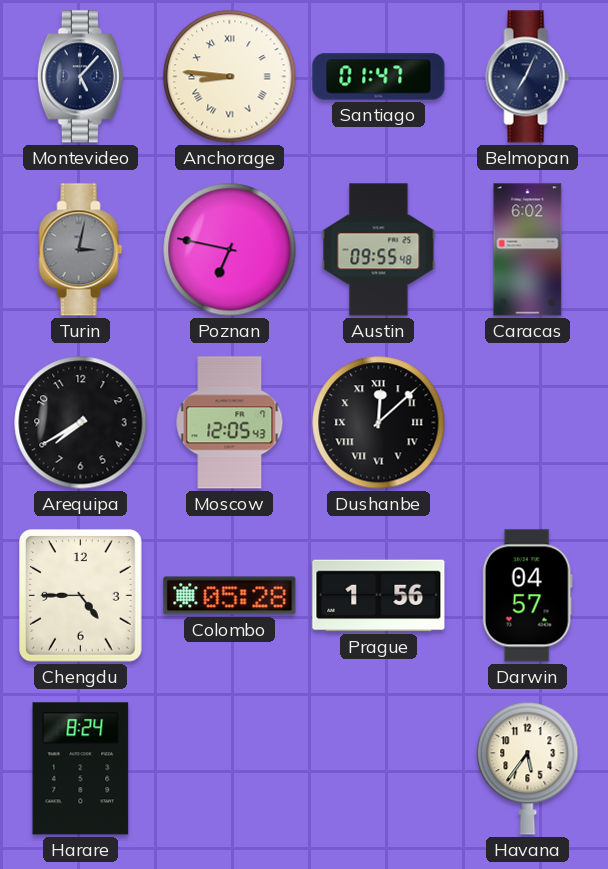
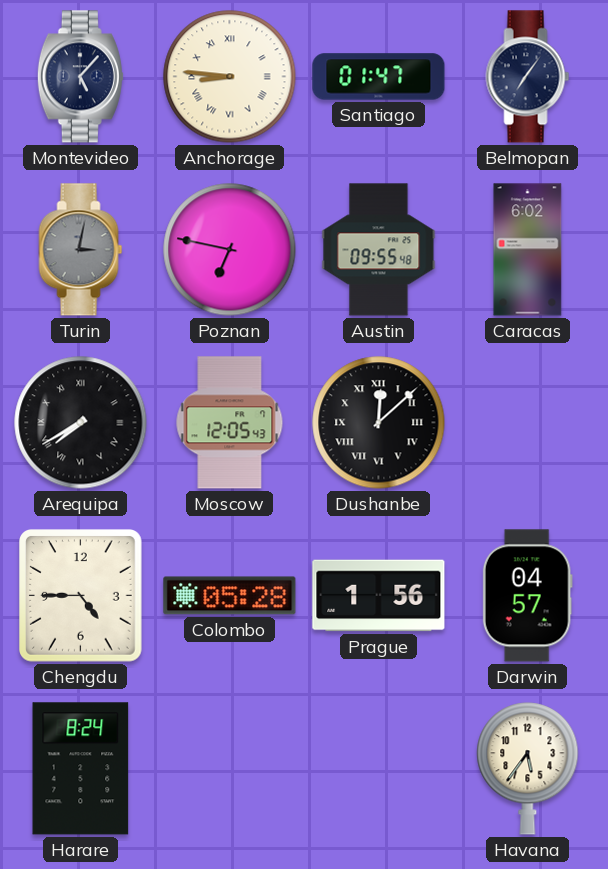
Belmopan: 7:04 -> 7:06 (528, 77)
Arequipa numerals: Arabic -> Roman (81, 423)
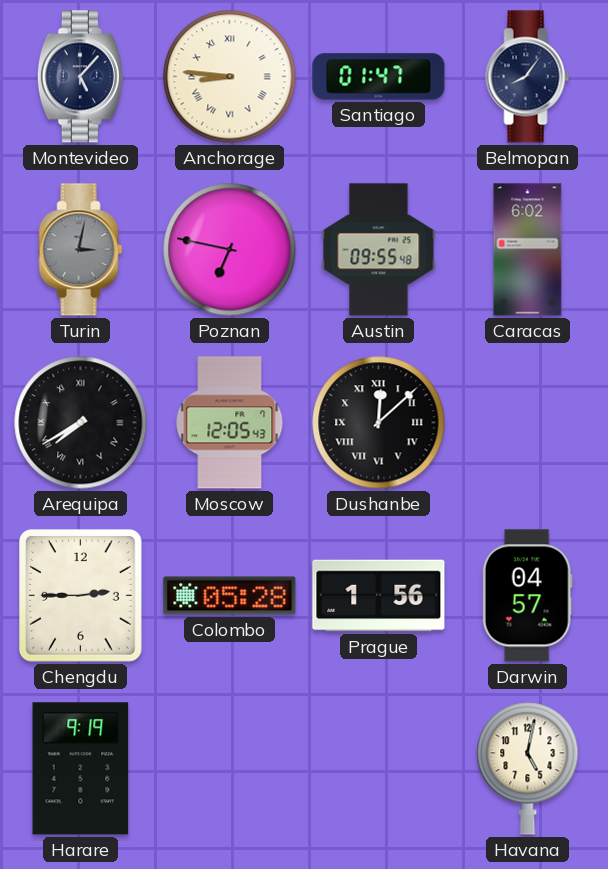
Belmopan: 7:06 -> 8:06 (528, 77)
Chengdu: 4:45 -> 2:45 (81, 596)
Harare: 8:24 -> 9:19 (81, 769)
Havana: 5:36 -> 5:02 (528, 769)
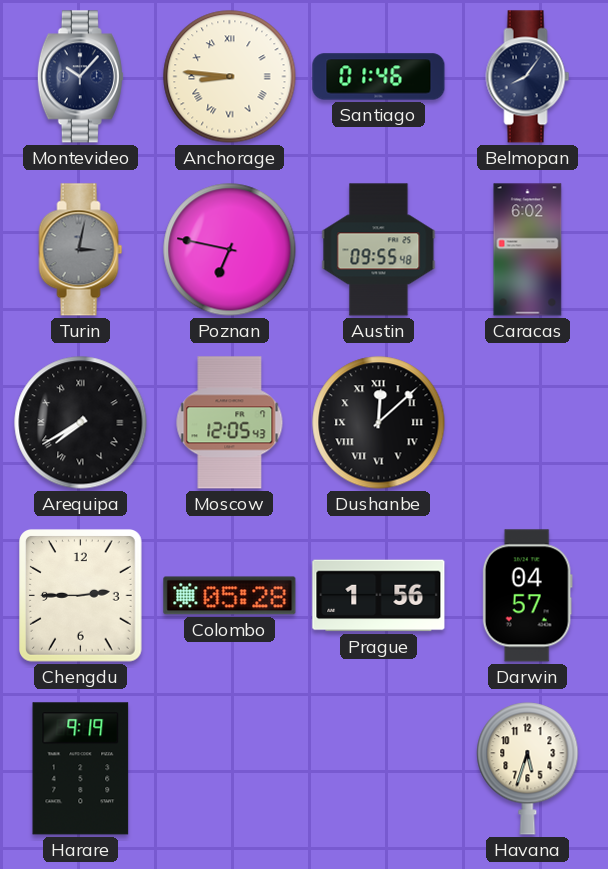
Montevideo: 5:07 -> 10:07 (80, 77)
Santiago: 01:47 -> 01:46 (379, 77)
Havana: 5:02 -> 5:33 (528, 769)
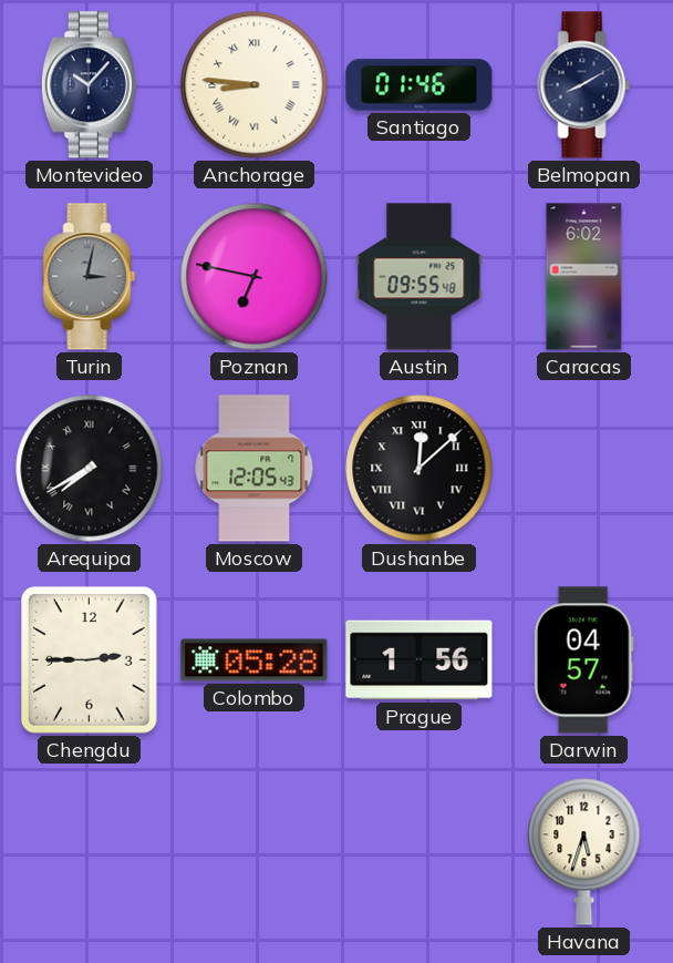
Belmopan: 8:06 -> 8:10 (584, 85)
Harare: 9:19 -> none (81, 769)
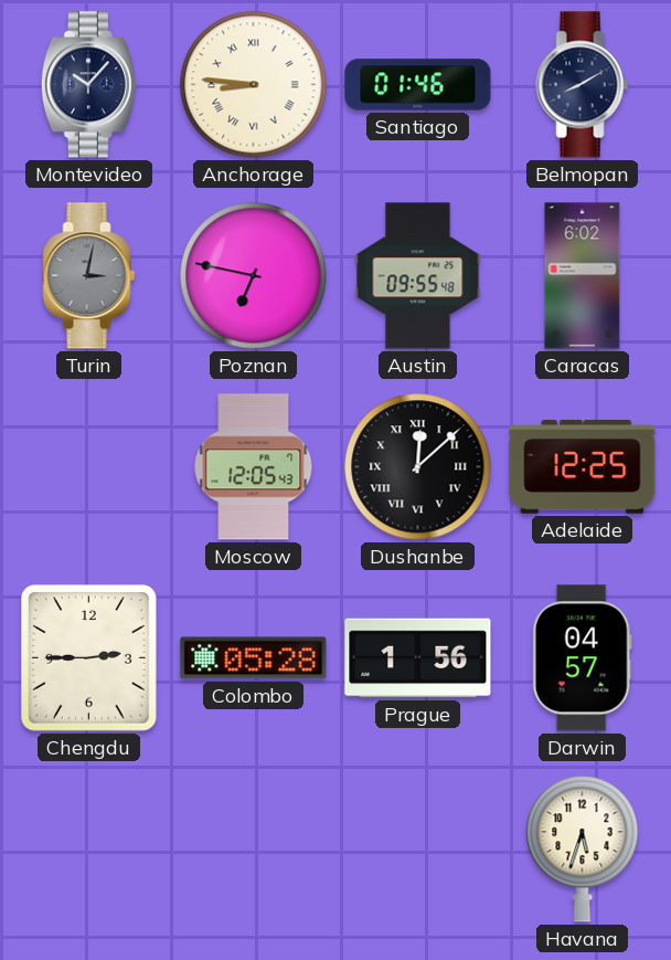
Arequipa: 7:40 -> none (90, 469)
Adelaide: none -> 12:25 (583, 467)
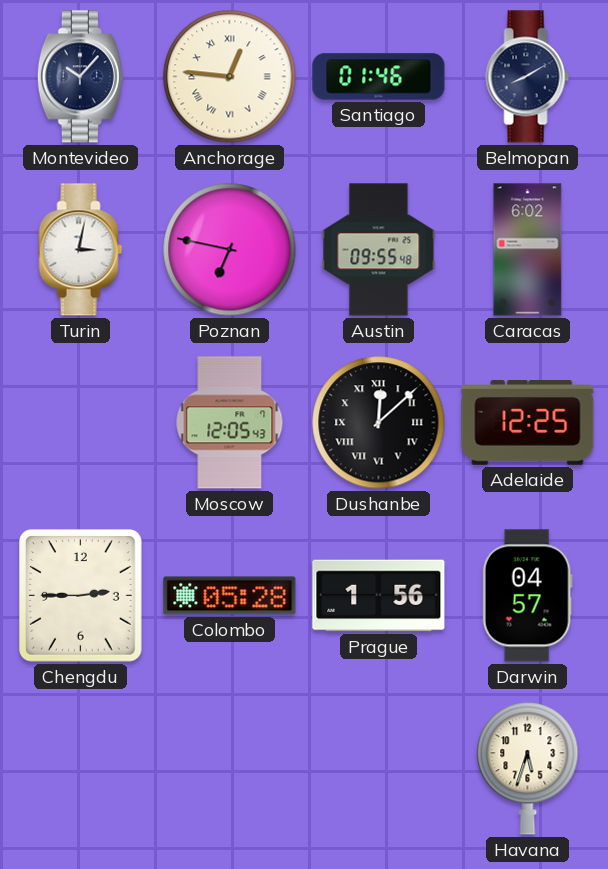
Anchorage: 8:46 -> 12:46 (230, 77)
Turin dial: grey -> white (81, 250)
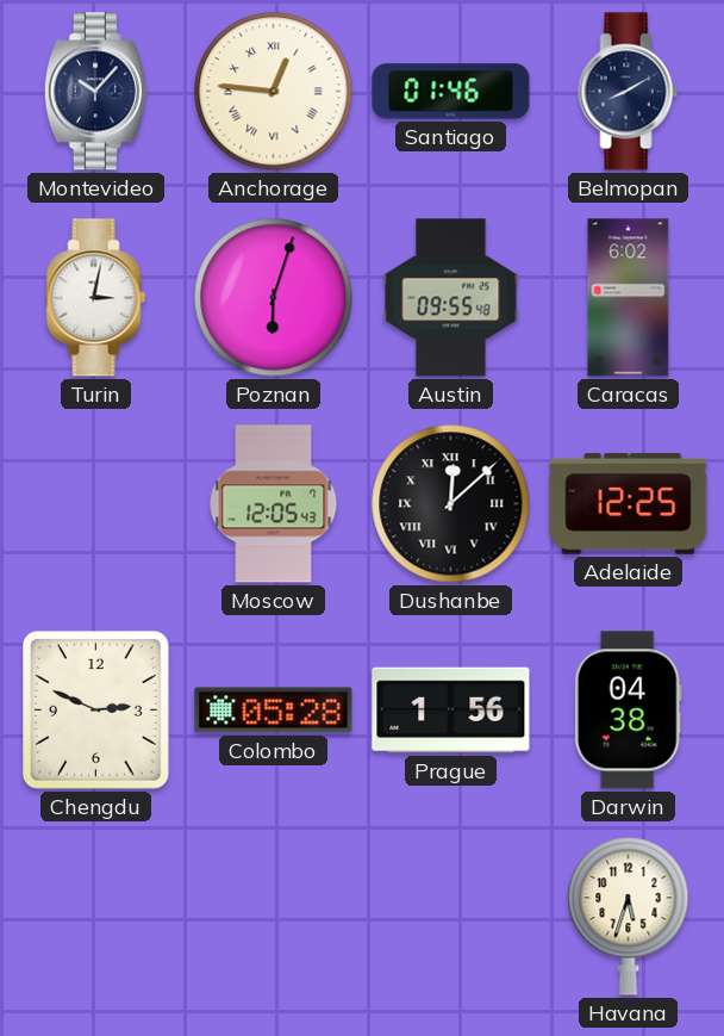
Poznan: 6:47 -> 6:03 (274, 298)
Chengdu: 2:45 -> 2:49 (96, 711)
Darwin: 04:57 -> 04:38 (628, 711)
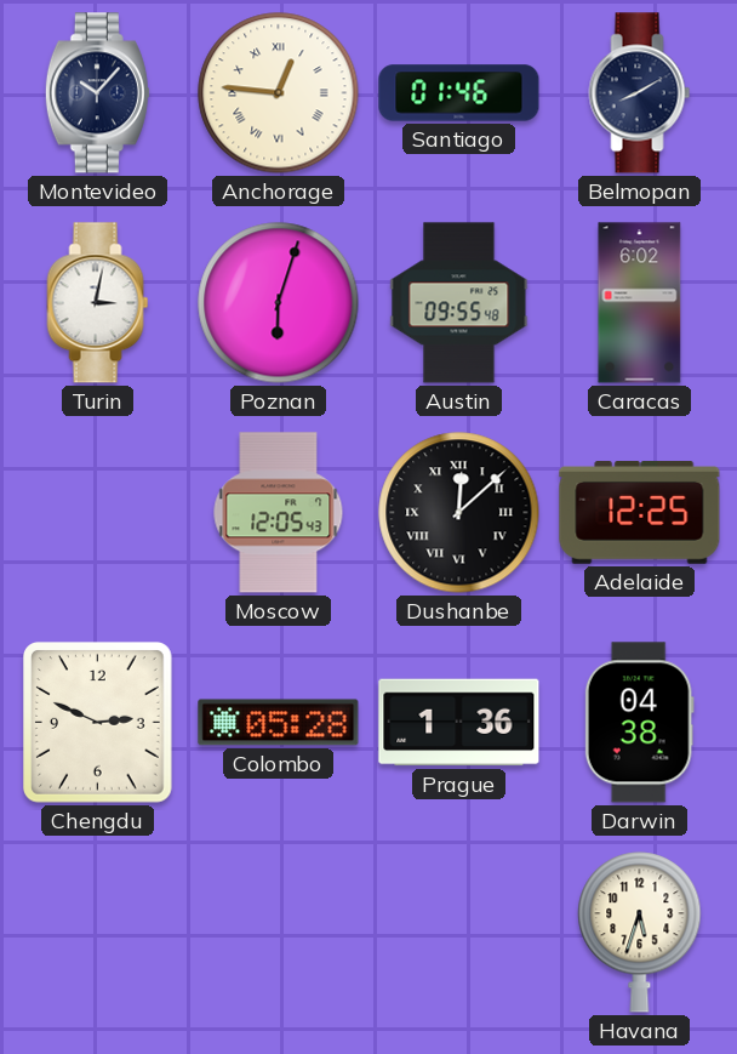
Prague: 1:56 -> 1:36 (459, 723)
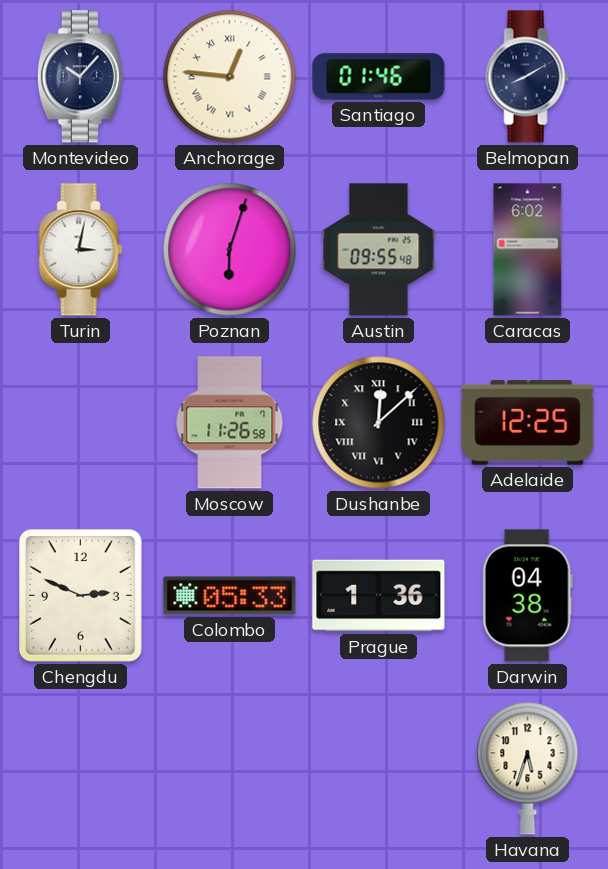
Moscow: 12:05 -> 11:26 (230, 423)
Colombo: 05:28 -> 05:33 (230, 596)
